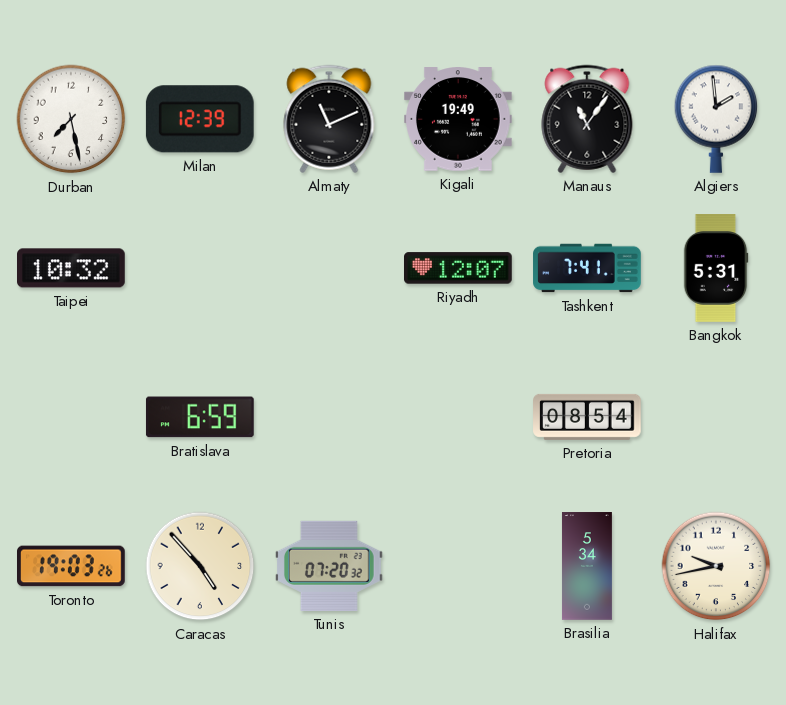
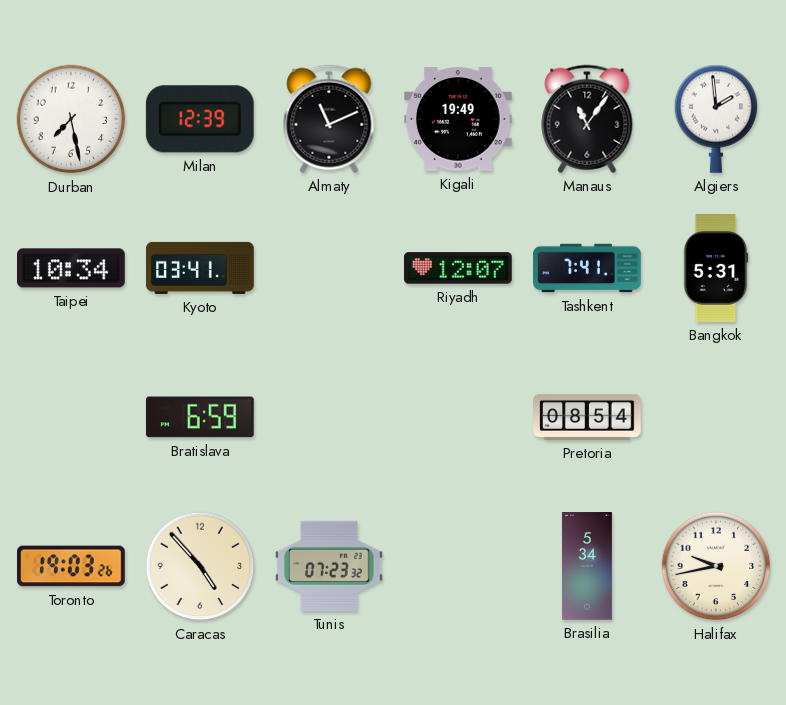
Taipei: 10:32 -> 10:34 (72, 268)
Kyoto: none -> 03:41 (200, 268)
Tunis: 07:20 -> 07:23 (330, 566)
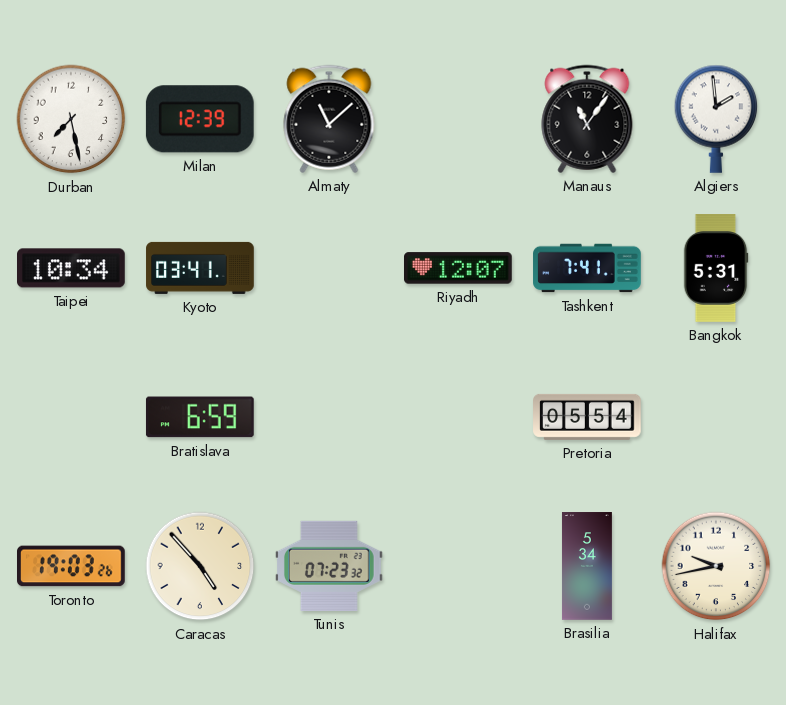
Almaty: 11:11 -> 11:08 (329, 119)
Kigali: 19:49 -> none (459, 119)
Pretoria: 08:54 -> 05:54 (587, 417)
